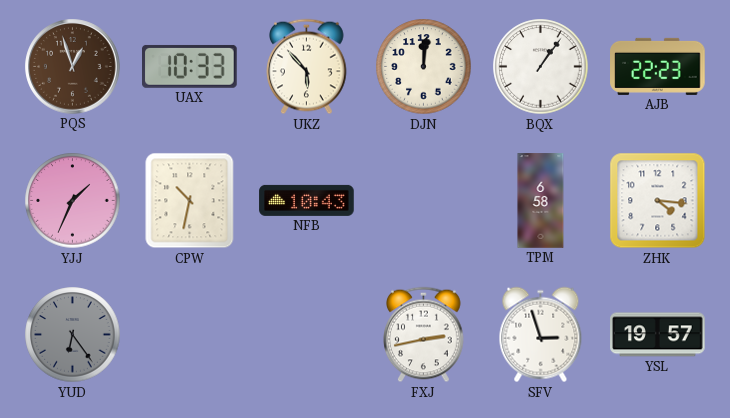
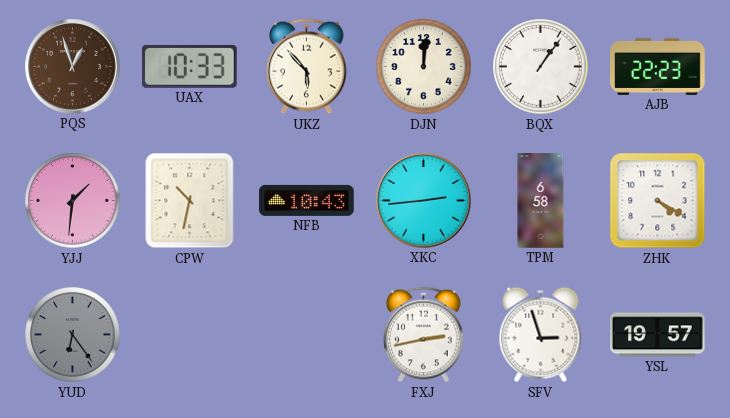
YJJ: 1:34 -> 1:31 (73, 201)
XKC: none -> 2:44 (424, 201)
ZHK: 4:16 -> 4:20 (658, 201)
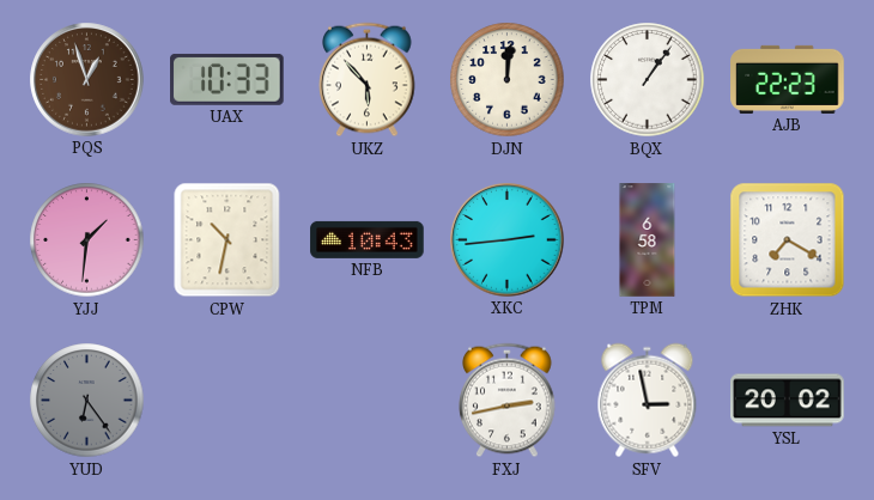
ZHK: 4:20 -> 7:20 (788, 240)
SFV: 2:57 -> 2:58 (648, 401)
YSL: 19:57 -> 20:02 (788, 401)
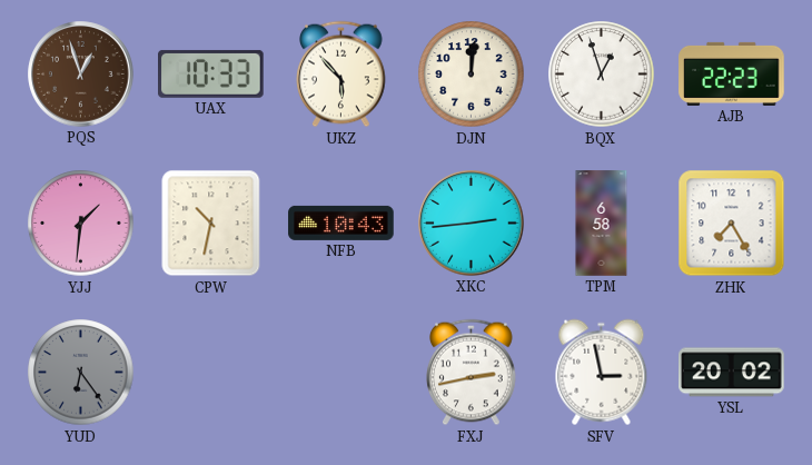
BQX: 1:06 -> 12:57 (602, 75)
ZHK: 7:20 -> 7:25 (732, 224)
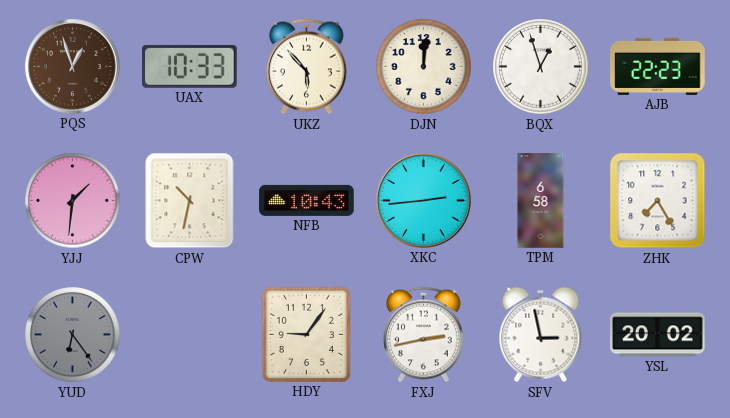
HDY: none -> 9:06 (306, 334)
